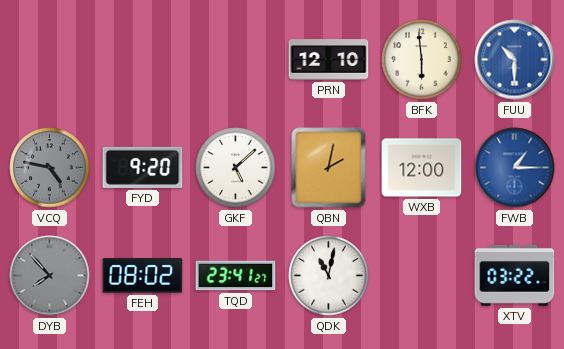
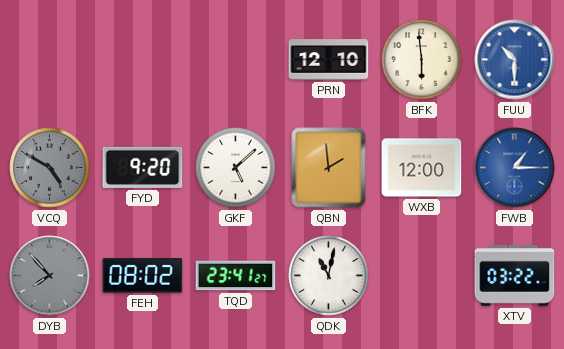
VCQ: 4:47 -> 4:50 (50, 168)
QBN: 2:02 -> 1:59 (329, 168)
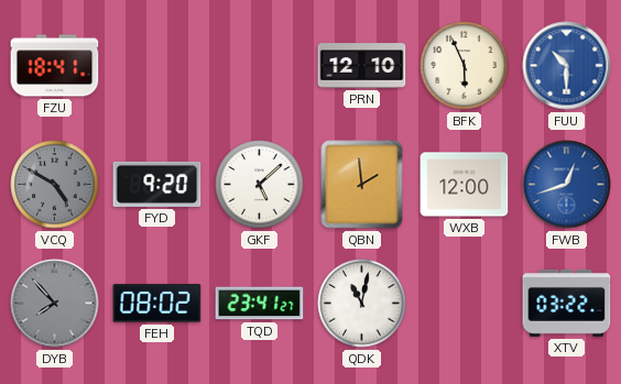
FZU: none -> 18:41 (55, 66)
BFK: 5:59 -> 5:56 (465, 66)
FWB: 1:15 -> 12:42 (567, 185)
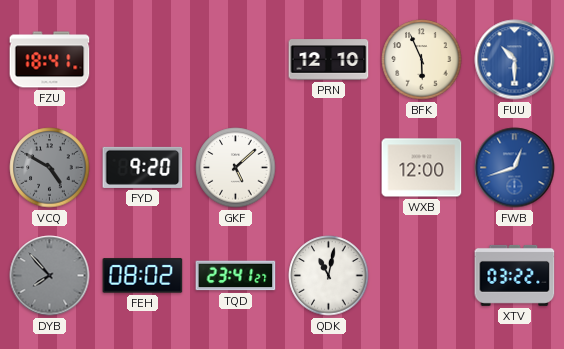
QBN: 1:59 -> none (362, 185)
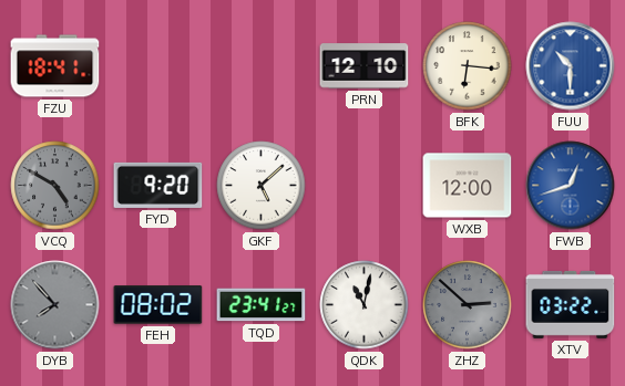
BFK: 5:56 -> 6:16 (468, 66)
ZHZ: none -> 2:52 (468, 305)
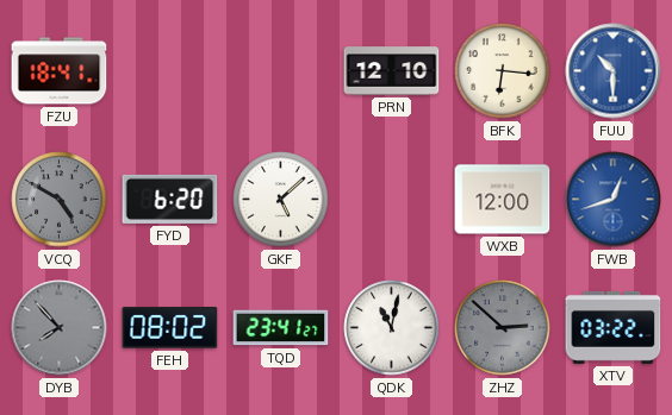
FYD: 9:20 -> 6:20 (170, 199)
